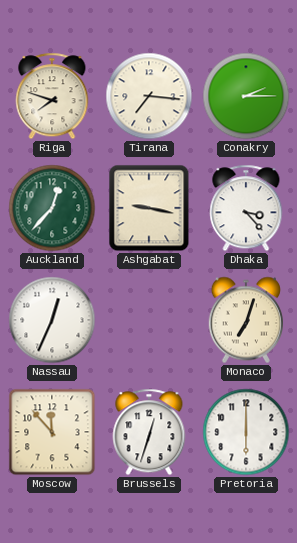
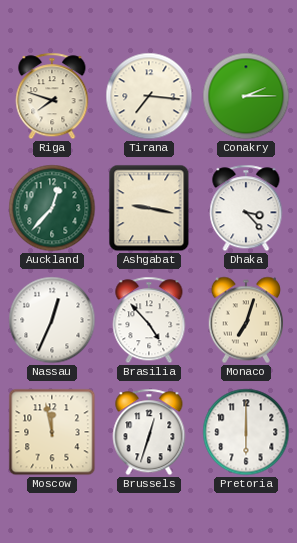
Brasilia: none -> 4:53 (149, 320)
Moscow: 11:53 -> 11:58 (52, 432)
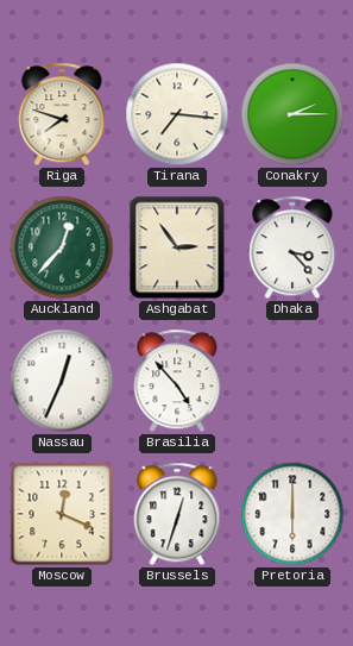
Ashgabat: 9:17 -> 2:54 (177, 247)
Monaco: 7:03 -> none (245, 320)
Moscow: 11:58 -> 12:19 (62, 514)
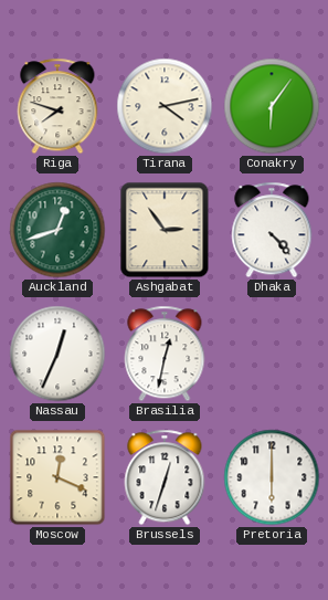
Tirana: 7:16 -> 4:13 (165, 106)
Conakry: 2:15 -> 6:06 (272, 106)
Auckland: 12:37 -> 12:42 (57, 230)
Dhaka: 3:23 -> 4:23 (272, 230)
Brasilia: 4:53 -> 12:32 (165, 354)
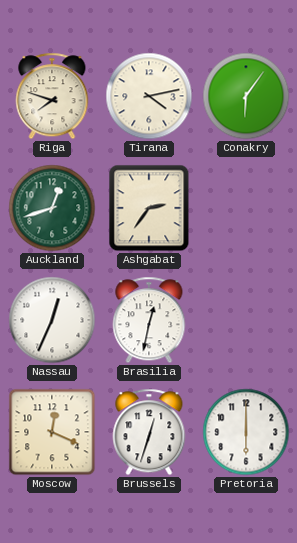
Ashgabat: 2:54 -> 2:36 (149, 208)
Dhaka: 4:23 -> none (272, 230)
